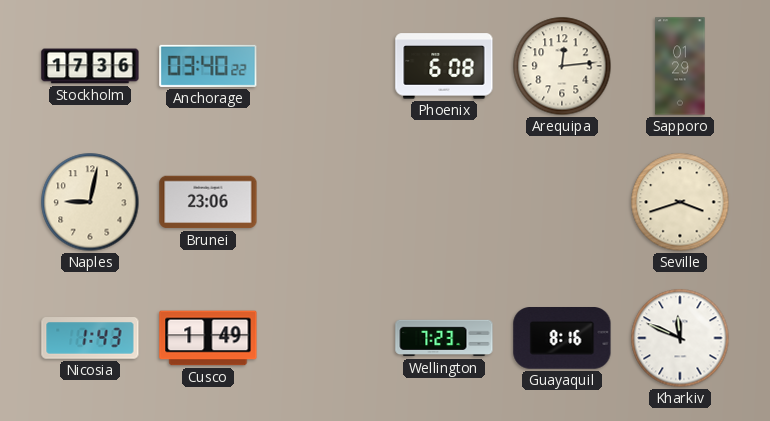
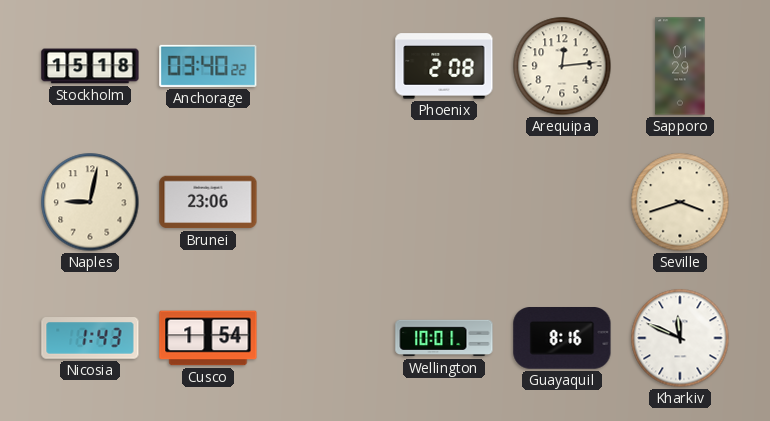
Stockholm: 17:36 -> 15:18 (90, 66)
Phoenix: 6:08 -> 2:08 (444, 66)
Cusco: 1:49 -> 1:54 (208, 338)
Wellington: 7:23 -> 10:01 (444, 338)
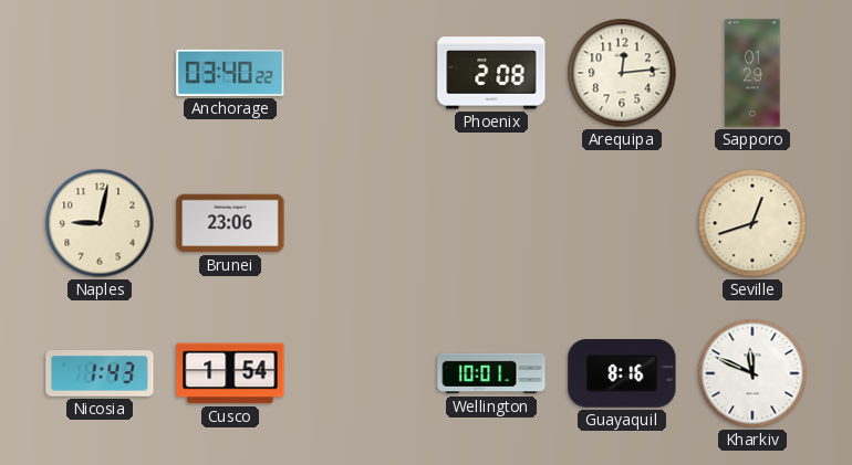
Stockholm: 15:18 -> none (90, 66)
Seville: 3:42 -> 12:42 (752, 223)
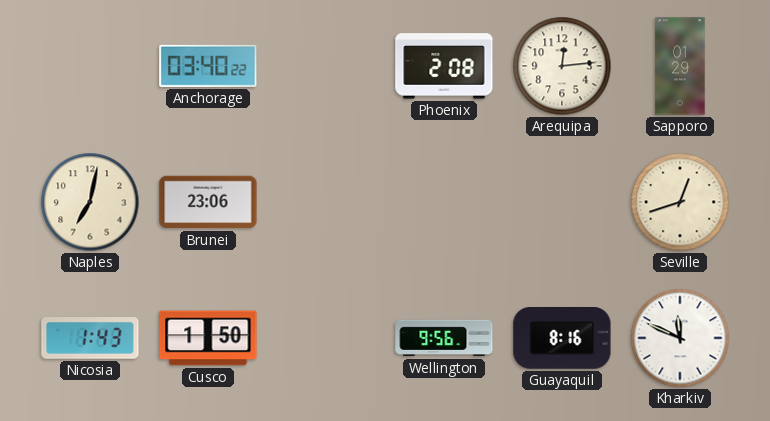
Naples: 9:02 -> 7:02 (90, 202)
Cusco: 1:54 -> 1:50 (208, 338)
Wellington: 10:01 -> 9:56 (444, 338)
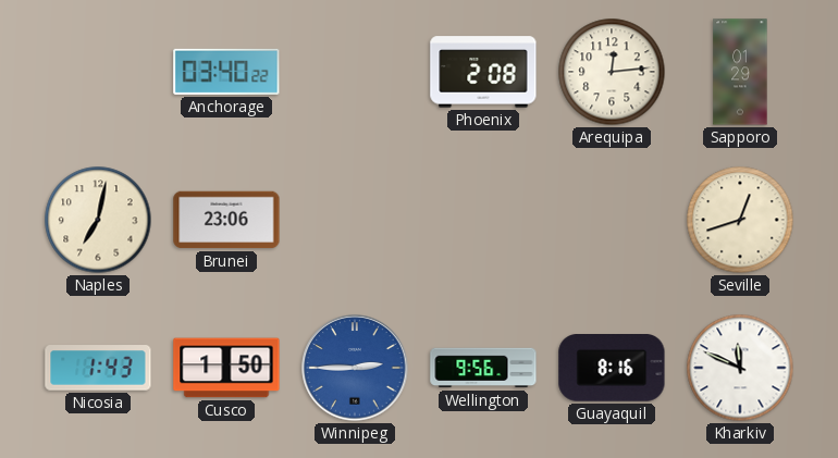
Winnipeg: none -> 2:45 (355, 368)
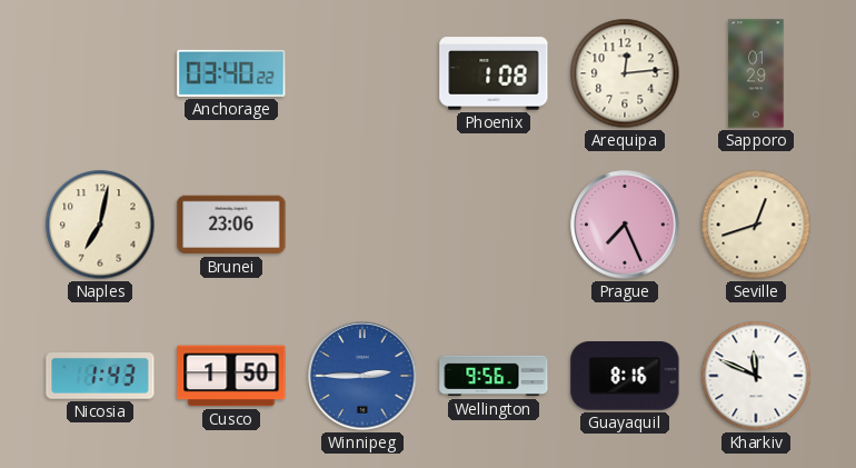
Phoenix: 2:08 -> 1:08 (494, 73)
Prague: none -> 7:26 (625, 225)
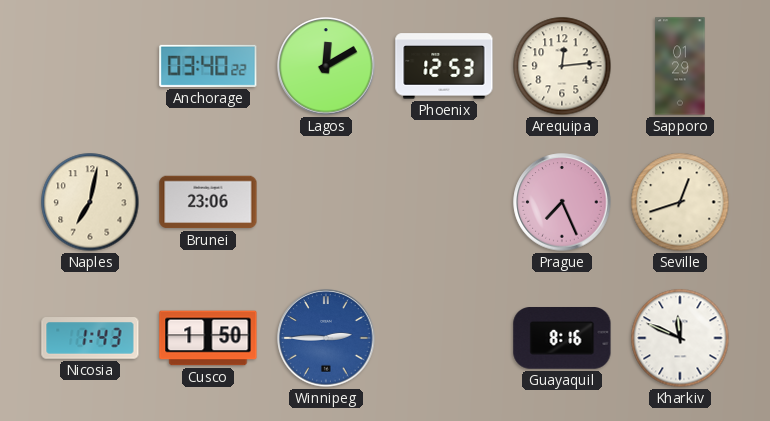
Lagos: none -> 12:10 (326, 66)
Phoenix: 1:08 -> 12:53 (444, 66)
Wellington: 9:56 -> none (494, 376)
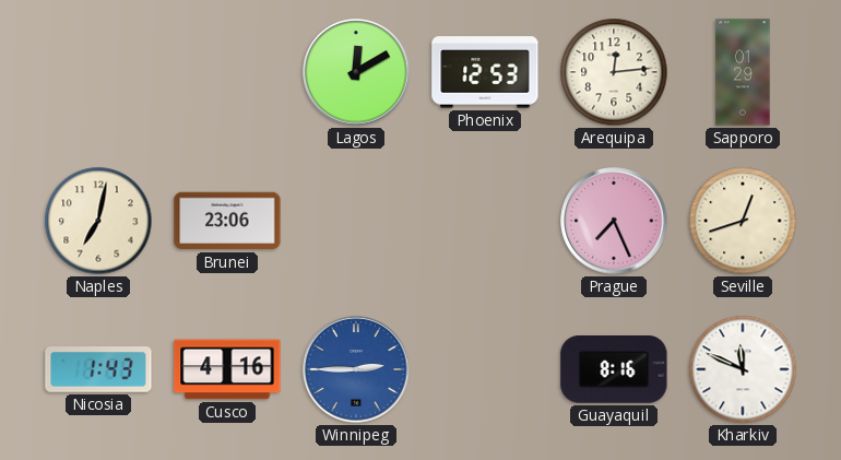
Anchorage: 03:40 -> none (208, 66)
Cusco: 1:50 -> 4:16 (227, 369)
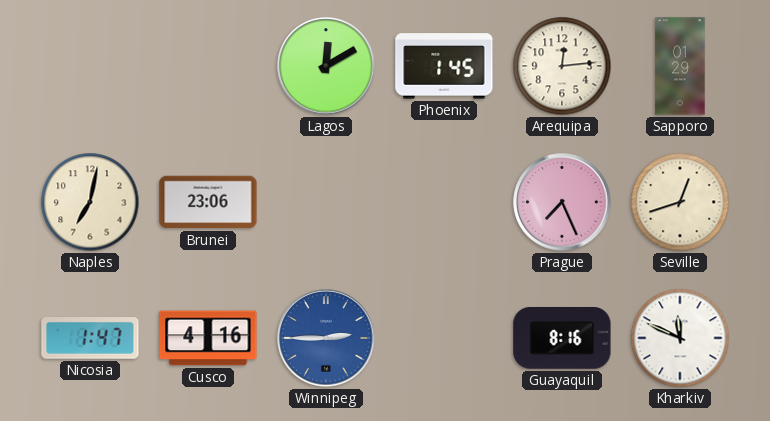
Phoenix: 12:53 -> 1:45 (444, 66)
Nicosia: 1:43 -> 1:47 (90, 338)
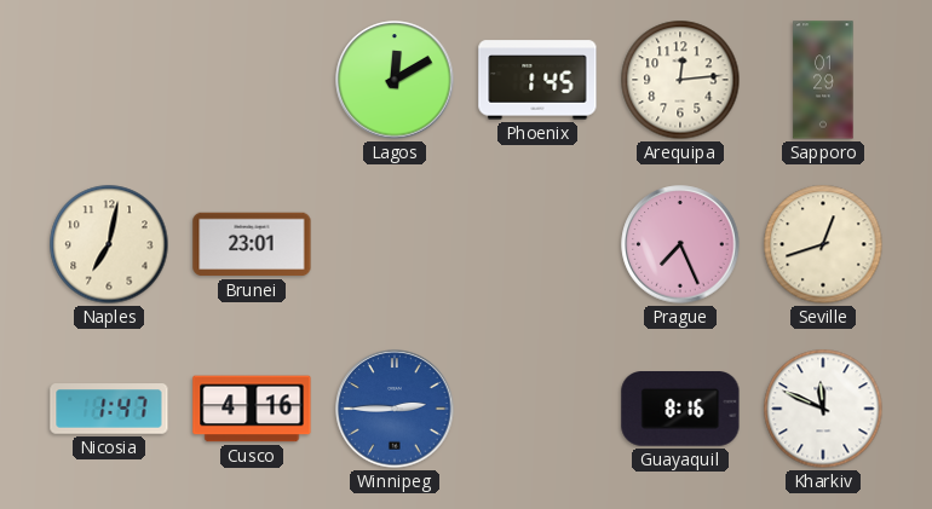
Brunei: 23:06 -> 23:01 (252, 244)
